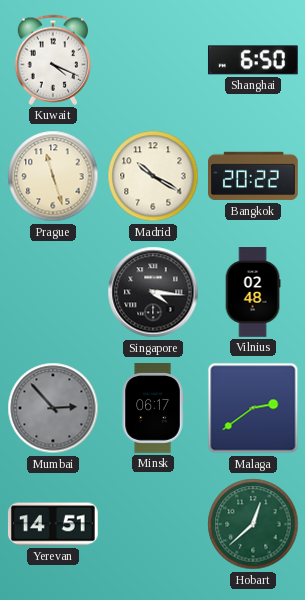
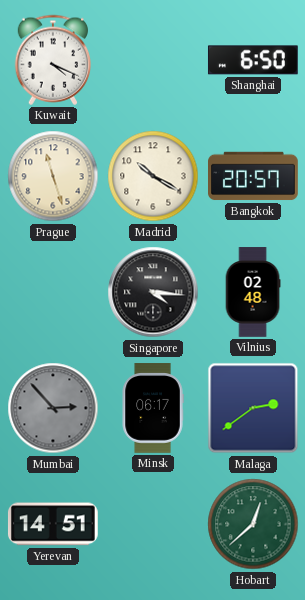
Bangkok: 20:22 -> 20:57 (254, 176)
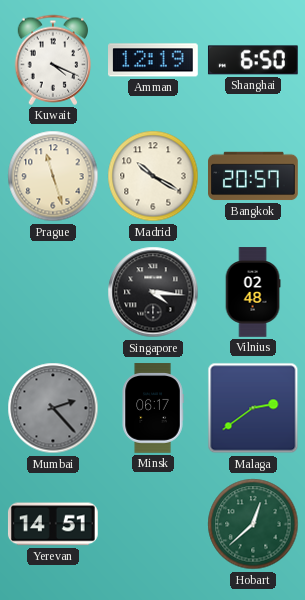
Amman: none -> 12:19 (154, 60)
Mumbai: 2:53 -> 2:23 (53, 408)
